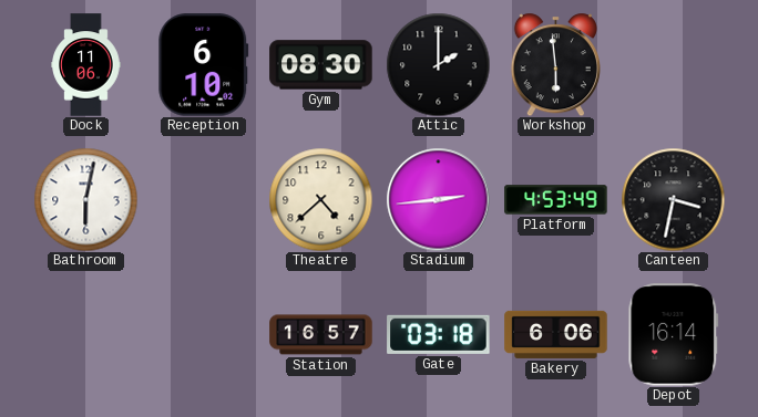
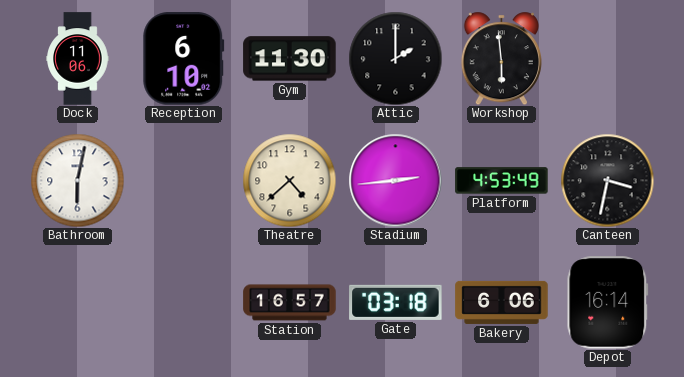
Gym: 08:30 -> 11:30 (290, 59)
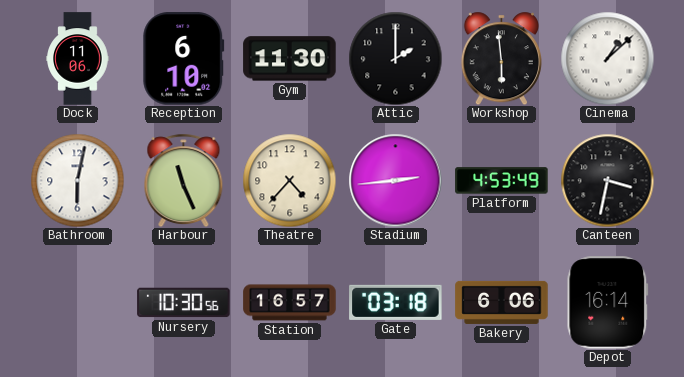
Cinema: none -> 1:08 (607, 58)
Harbour: none -> 11:26 (184, 180)
Theatre: 4:38 -> 4:37 (289, 180)
Nursery: none -> 10:30 (184, 303)
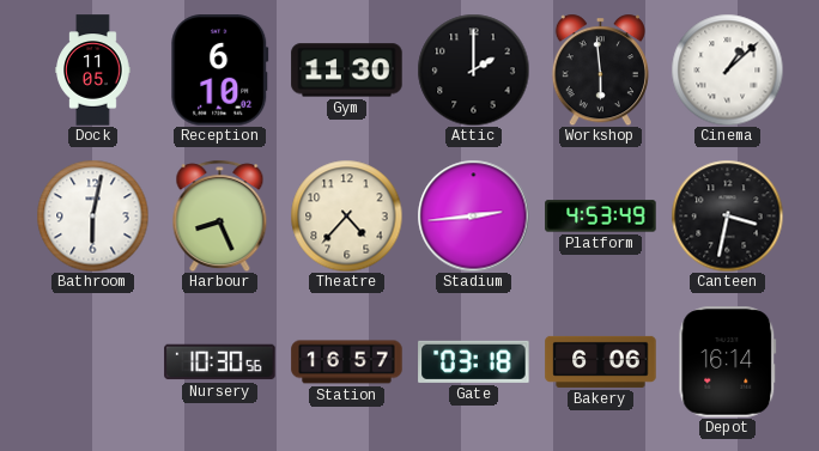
Dock: 11:06 -> 11:05 (93, 71)
Harbour: 11:26 -> 8:26 (220, 215)
